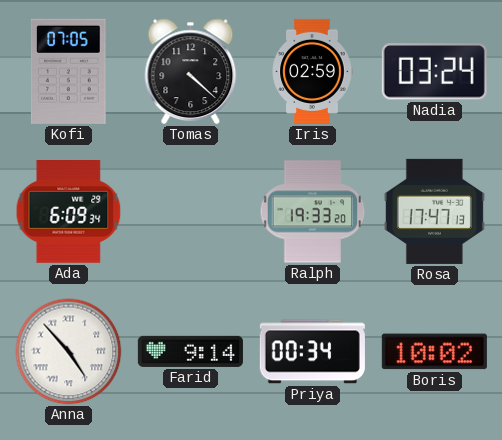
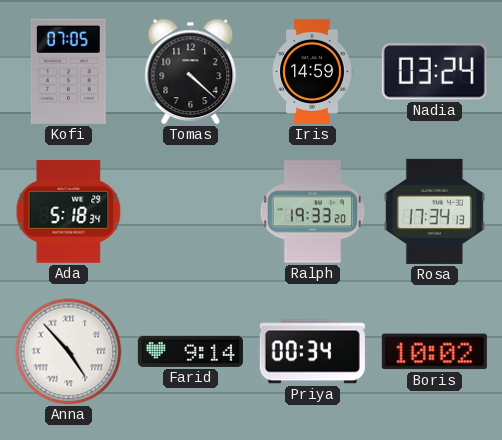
Iris: 02:59 -> 14:59 (312, 71)
Ada: 6:09 -> 5:18 (69, 212)
Rosa: 17:47 -> 17:34 (434, 211)
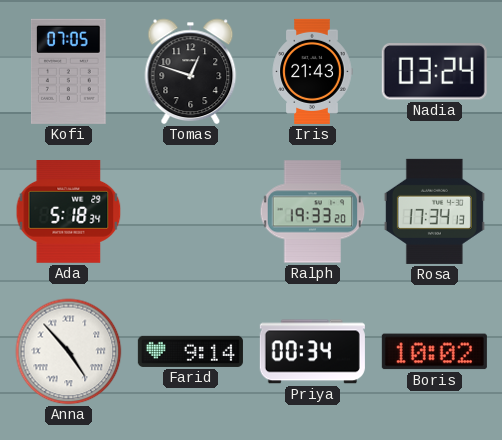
Tomas: 4:22 -> 12:48 (191, 72)
Iris: 14:59 -> 21:43 (312, 71)
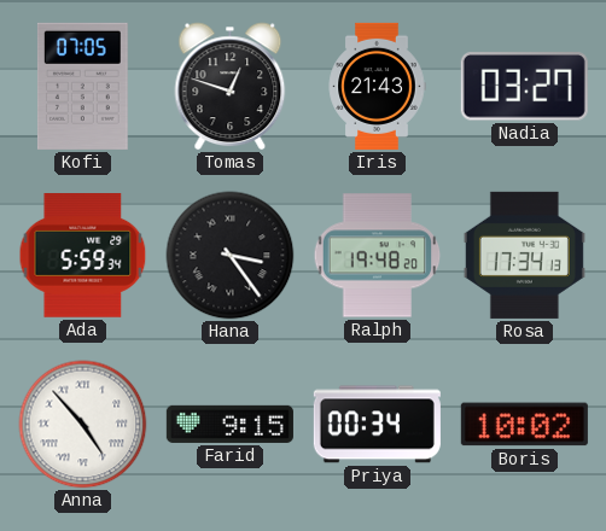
Nadia: 03:24 -> 03:27 (524, 87)
Ada: 5:18 -> 5:59 (83, 256)
Hana: none -> 3:24 (231, 256)
Ralph: 19:33 -> 19:48 (378, 256)
Farid: 9:14 -> 9:15 (229, 424)
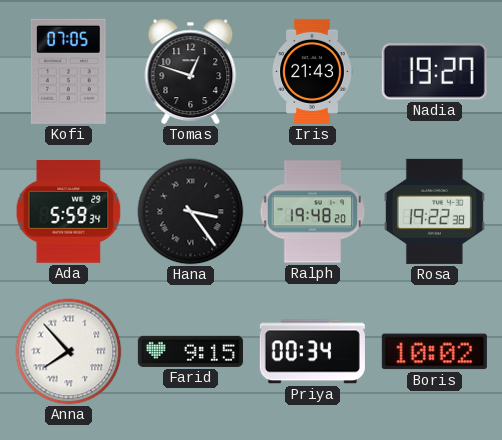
Nadia: 03:27 -> 19:27 (434, 72)
Rosa: 17:34 -> 19:22 (434, 211)
Anna: 4:53 -> 7:53 (69, 352)
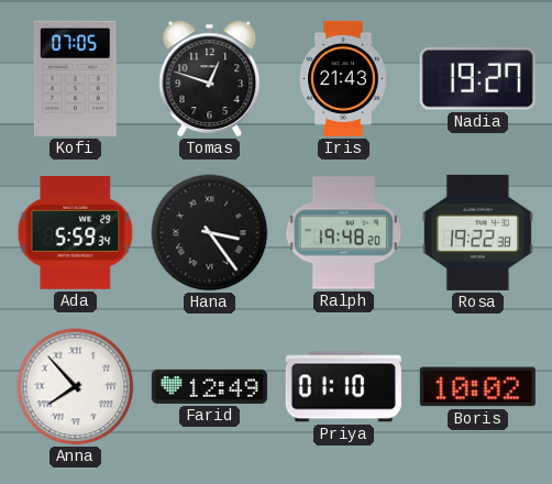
Farid: 9:15 -> 12:49 (209, 386)
Priya: 00:34 -> 01:10 (343, 387)
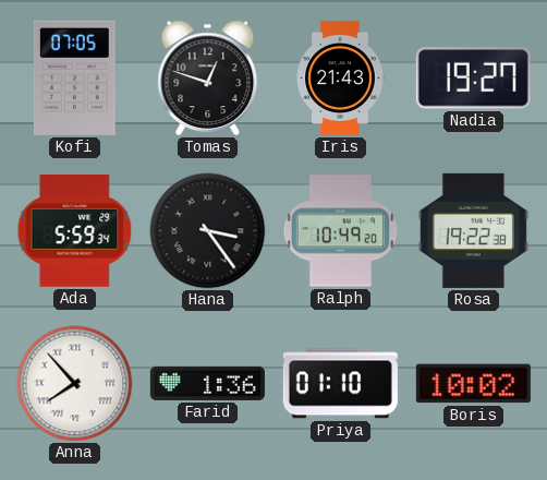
Ralph: 19:48 -> 10:49 (341, 231)
Farid: 12:49 -> 1:36 (207, 383)
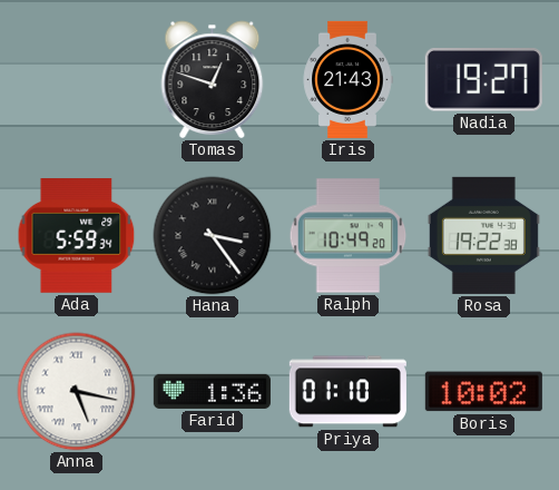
Kofi: 07:05 -> none (74, 77)
Anna: 7:53 -> 5:17 (77, 392)
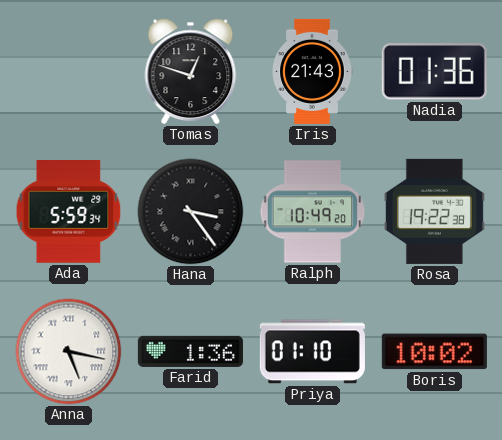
Nadia: 19:27 -> 01:36 (434, 72)
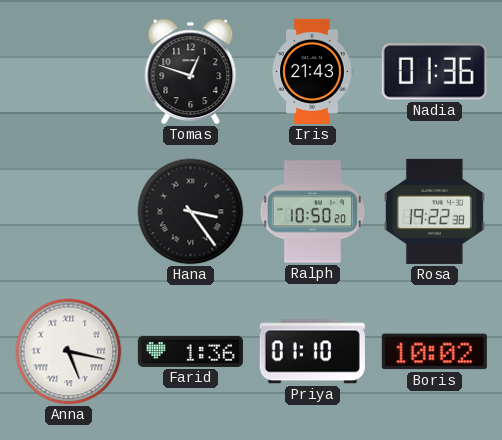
Ada: 5:59 -> none (69, 212)
Ralph: 10:49 -> 10:50 (313, 212)
